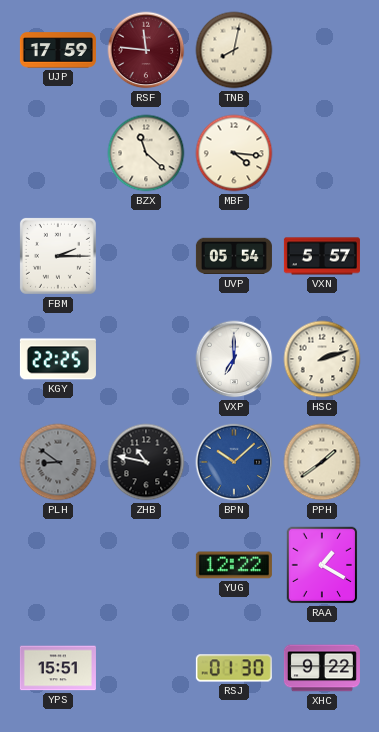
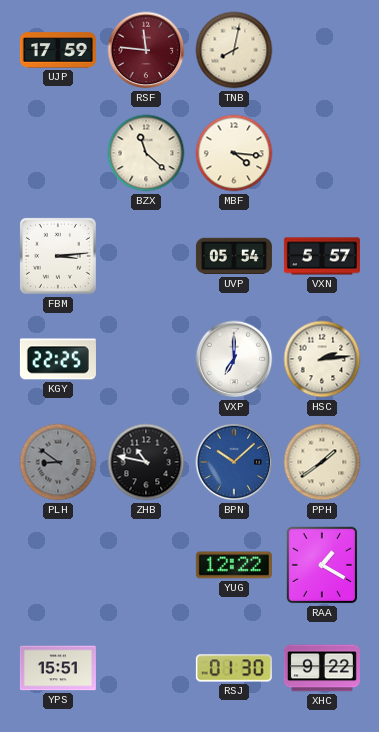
FBM: 2:15 -> 3:14 (58, 256)
HSC: 2:12 -> 2:14 (322, 359)
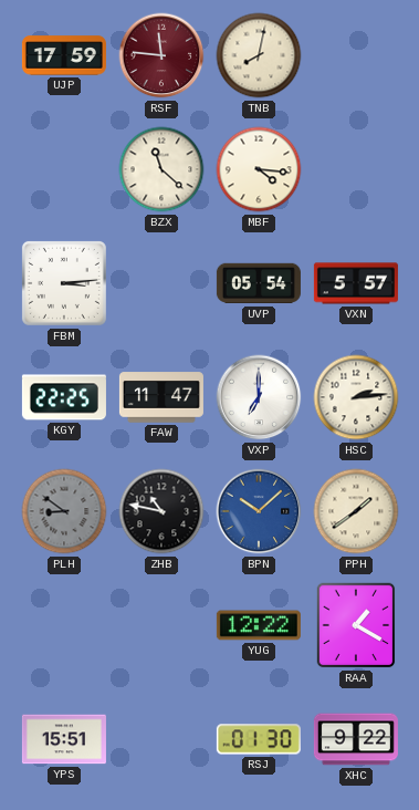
FAW: none -> 11:47 (161, 397)
